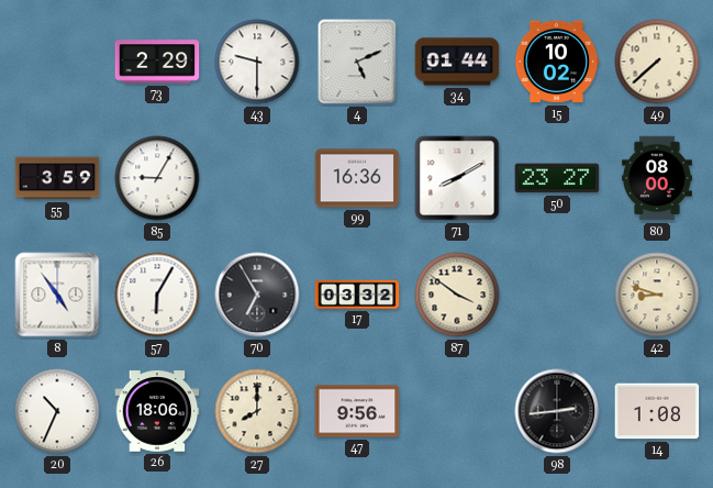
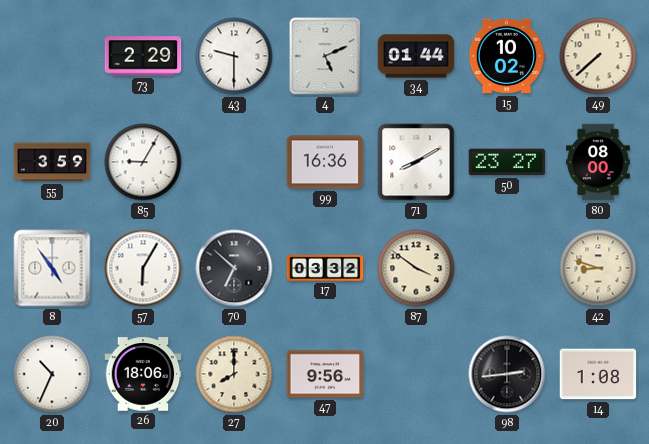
70: 6:55 -> 6:52 (234, 268)
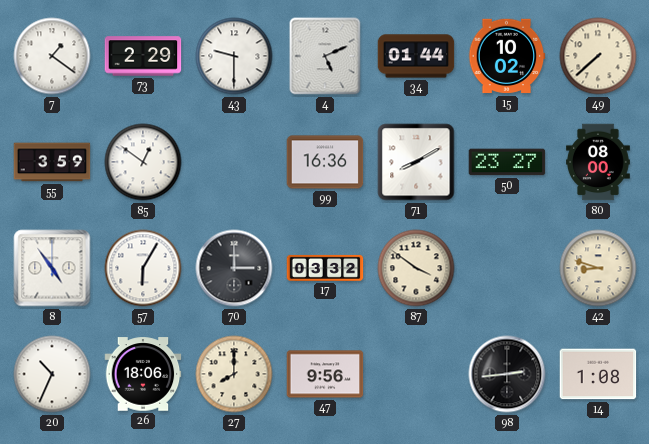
7: none -> 1:21 (52, 56)
85: 9:05 -> 12:51 (143, 162)
70: 6:52 -> 3:00 (234, 268)
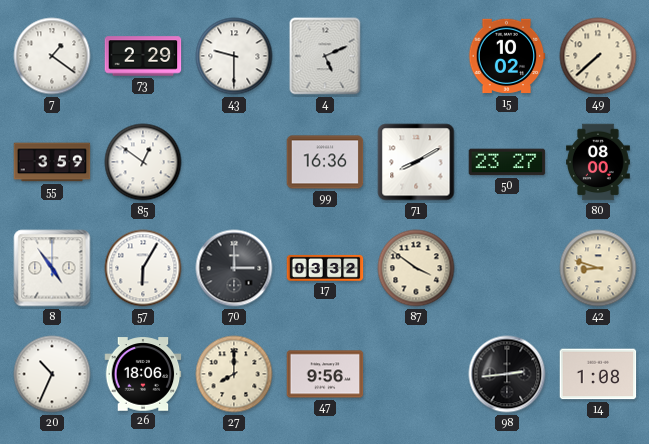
34: 01:44 -> none (416, 56)
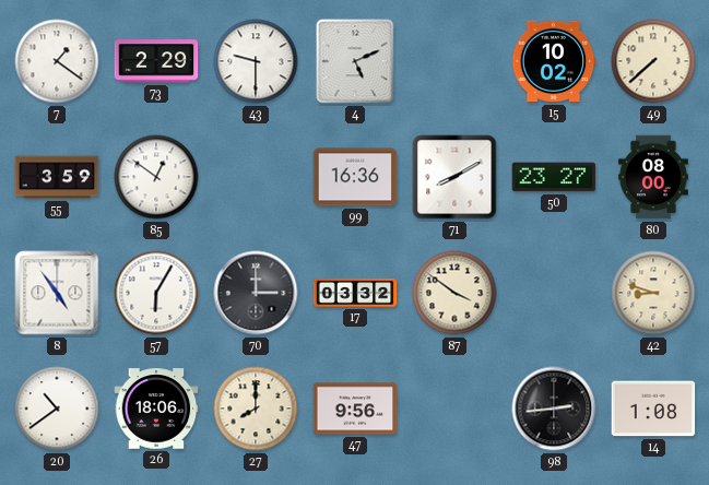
20: 10:34 -> 10:39 (57, 409)
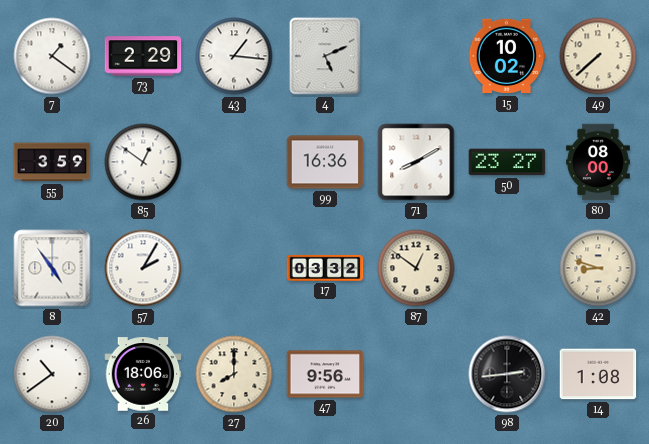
43: 9:30 -> 1:16 (234, 56)
57: 6:05 -> 2:05 (143, 268)
70: 3:00 -> none (256, 293)
87: 3:51 -> 12:51 (416, 268)
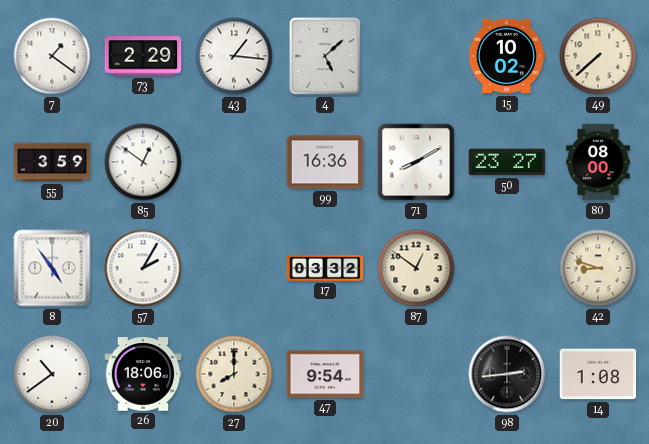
4: 5:11 -> 5:08 (325, 56)
47: 9:56 -> 9:54 (325, 374)
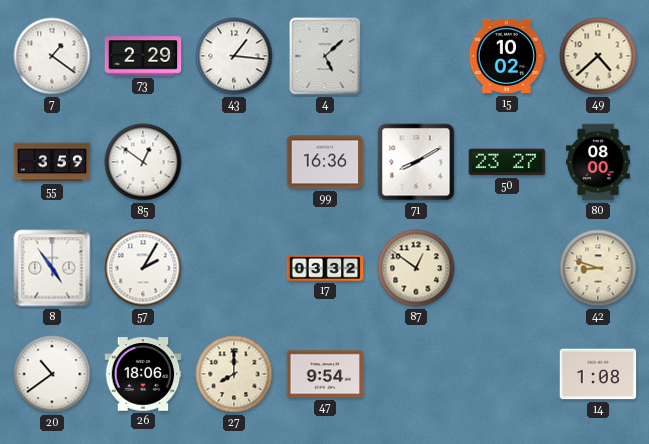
49: 7:38 -> 4:38 (598, 56)
98: 2:44 -> none (507, 374)
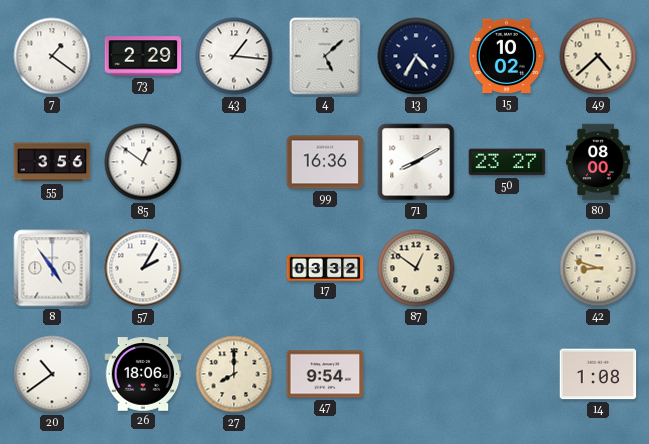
13: none -> 4:35 (416, 56)
55: 3:59 -> 3:56 (52, 162)
